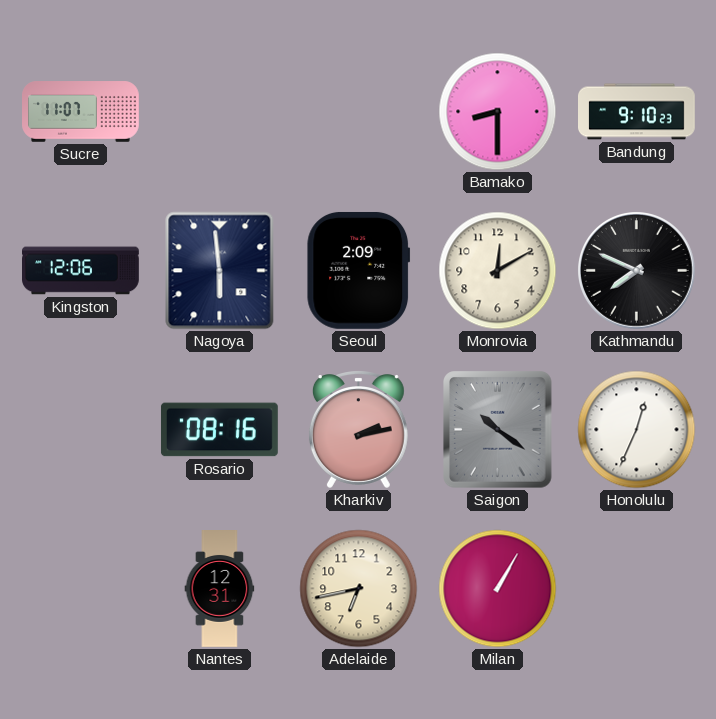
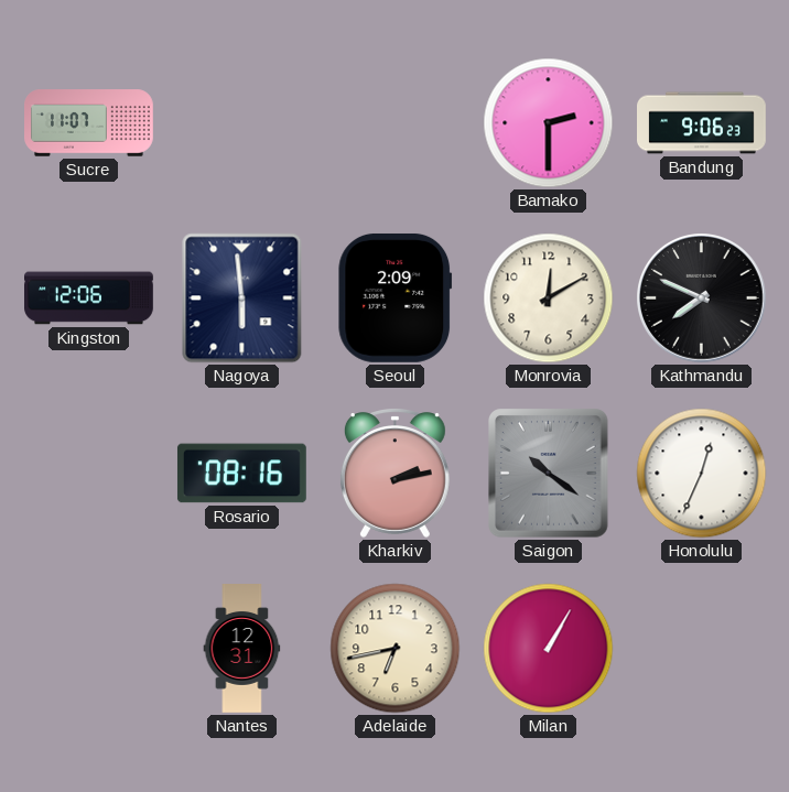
Bamako: 8:30 -> 2:30 (549, 123)
Bandung: 9:10 -> 9:06 (702, 123)
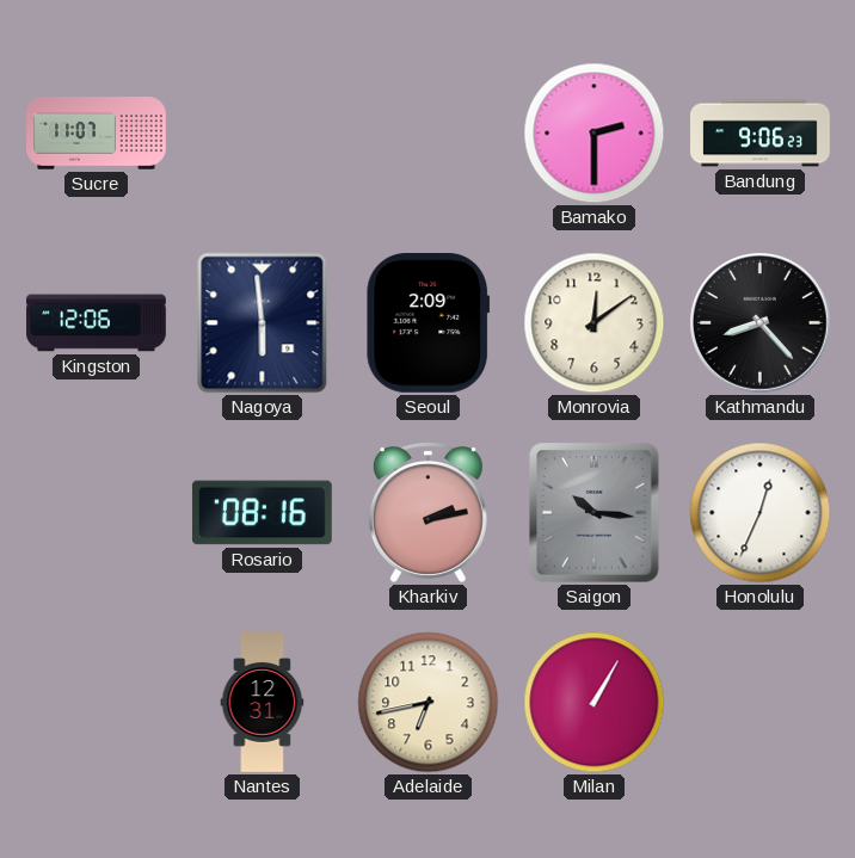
Monrovia: 12:10 -> 12:09 (595, 323)
Kathmandu: 7:49 -> 8:23 (761, 323)
Saigon: 10:21 -> 10:16 (595, 513)
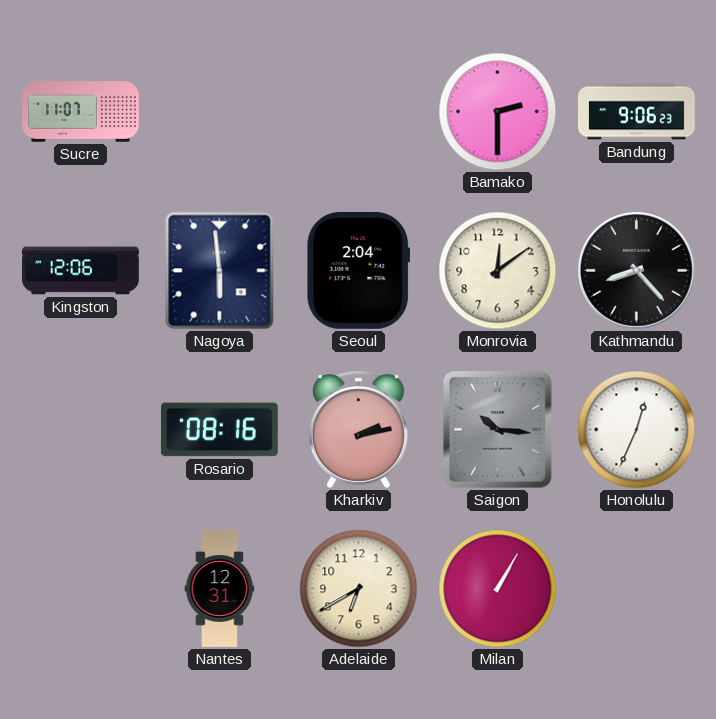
Seoul: 2:09 -> 2:04 (359, 270)
Adelaide: 6:43 -> 6:40 (359, 589)
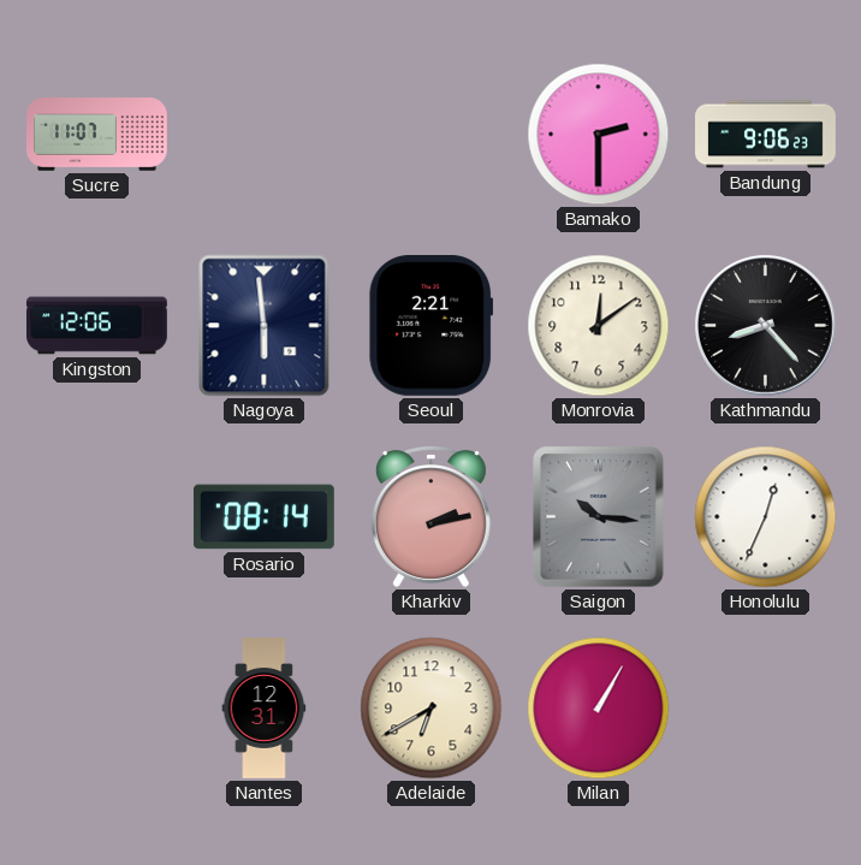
Seoul: 2:04 -> 2:21 (432, 325)
Rosario: 08:16 -> 08:14 (263, 517)
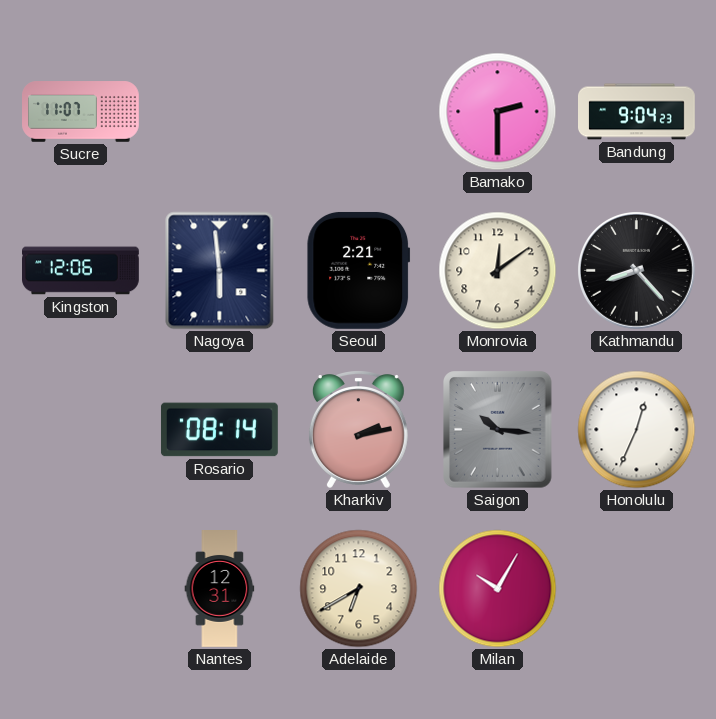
Bandung: 9:06 -> 9:04 (637, 112)
Milan: 1:05 -> 10:05 (498, 589)
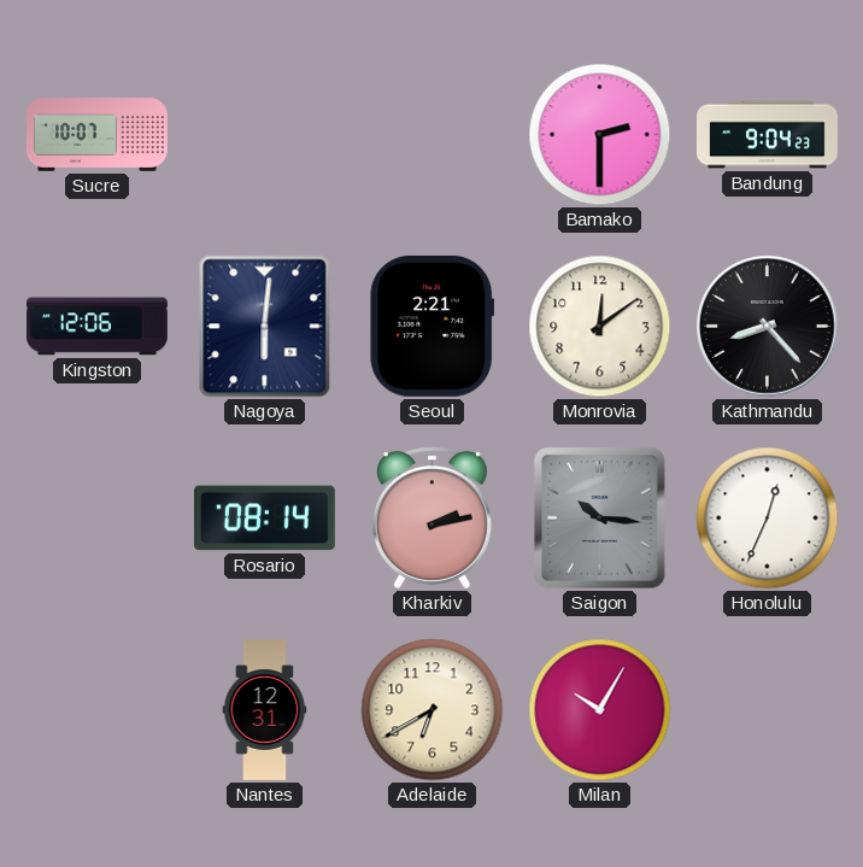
Sucre: 11:07 -> 10:07 (98, 135)
Nagoya: 5:59 -> 6:01 (265, 327)
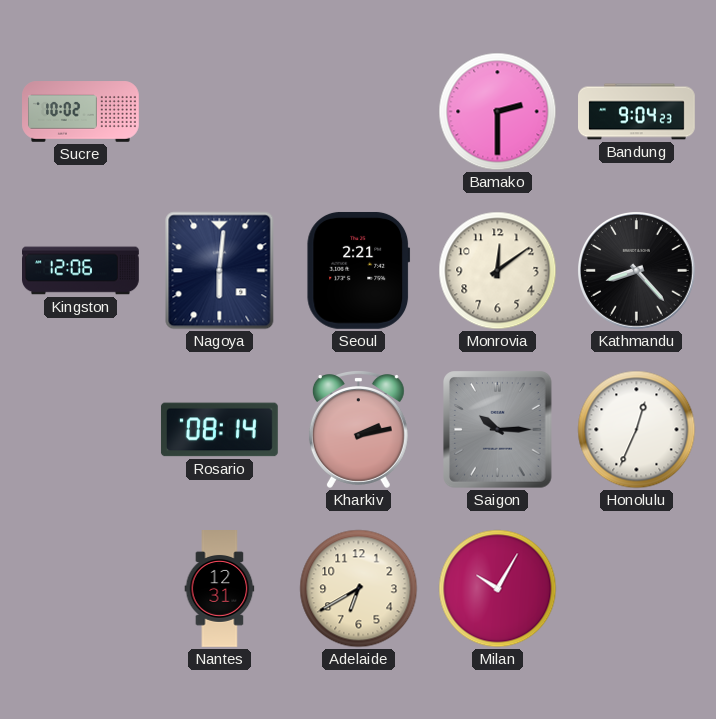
Sucre: 10:07 -> 10:02 (81, 112)
Saigon: 10:16 -> 10:15 (498, 430)
